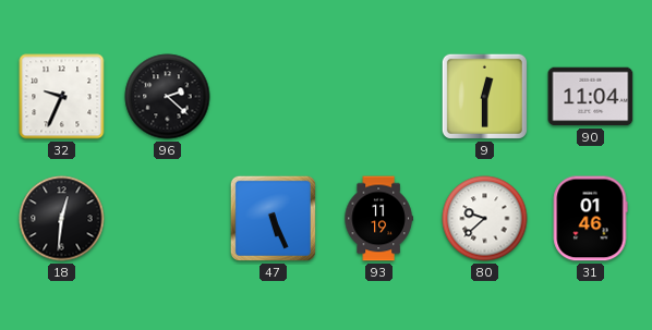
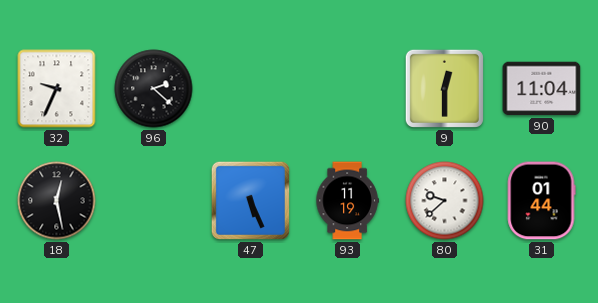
18: 12:31 -> 12:28 (57, 201)
31: 01:46 -> 01:44 (541, 201)
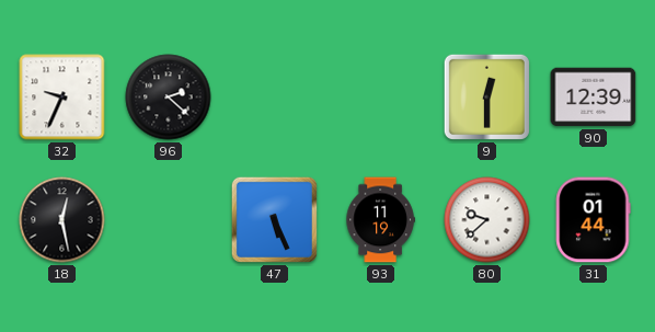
90: 11:04 -> 12:39 (594, 98)
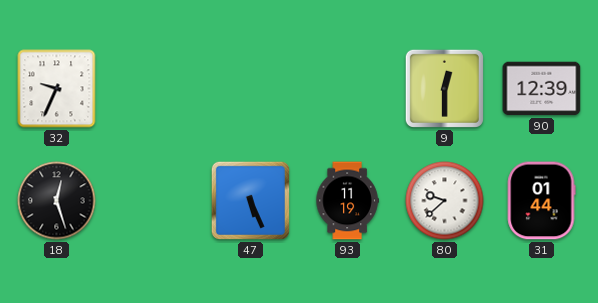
96: 2:22 -> none (169, 98)
18: 12:28 -> 12:27 (57, 201)
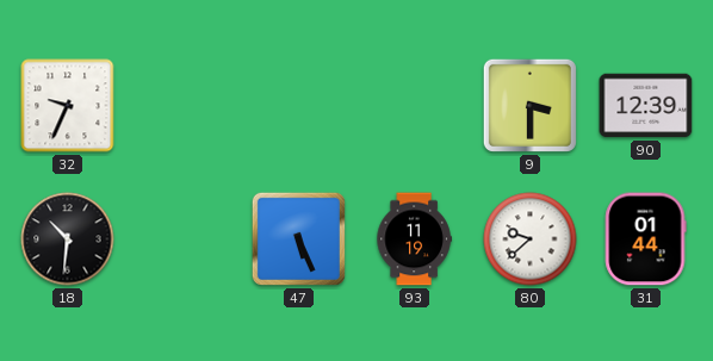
9: 12:30 -> 3:30 (529, 105)
18: 12:27 -> 10:31 (68, 239)
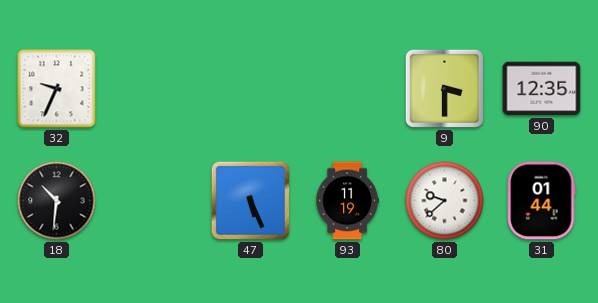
90: 12:39 -> 12:35 (542, 89)
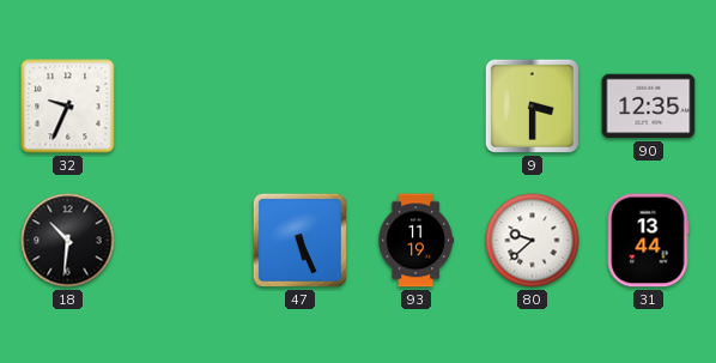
31: 01:44 -> 13:44 (648, 241)
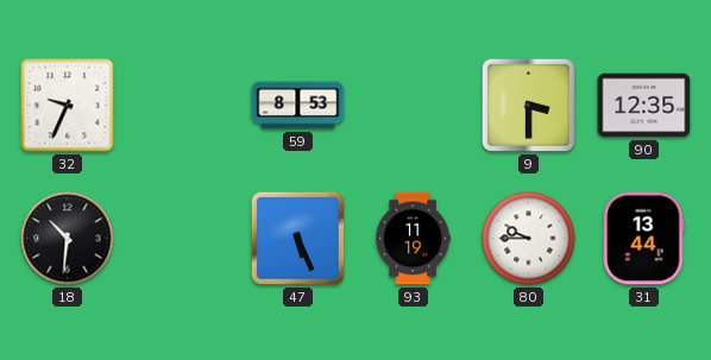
59: none -> 8:53 (298, 106)
80: 9:38 -> 9:45 (529, 239)
